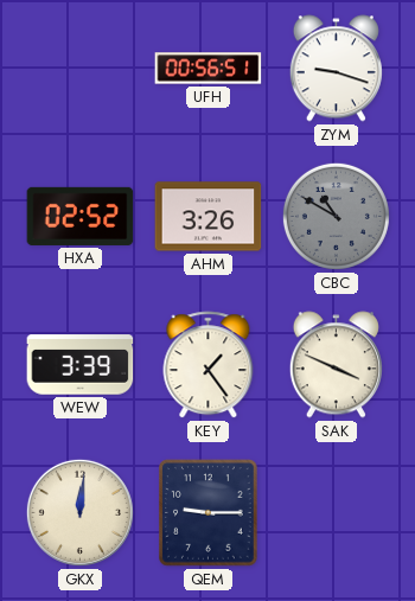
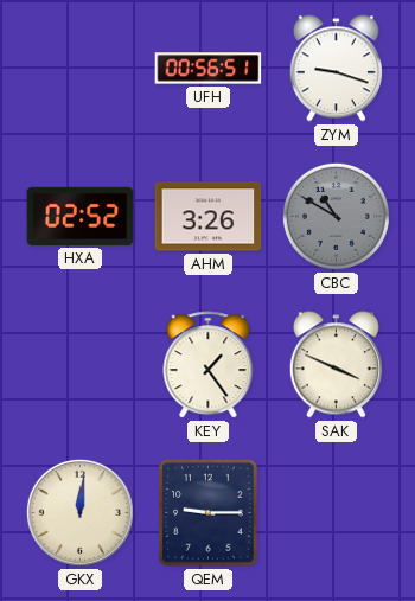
WEW: 3:39 -> none (81, 365)
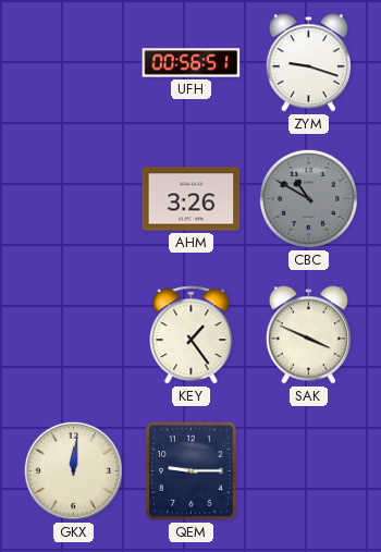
HXA: 02:52 -> none (81, 216)
